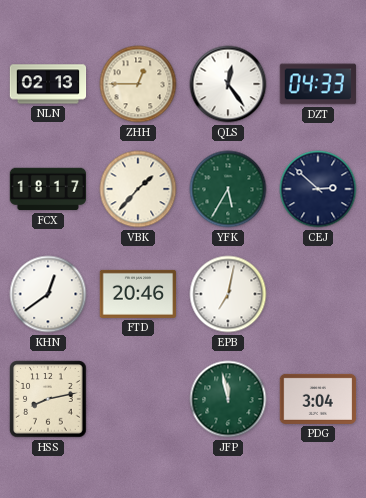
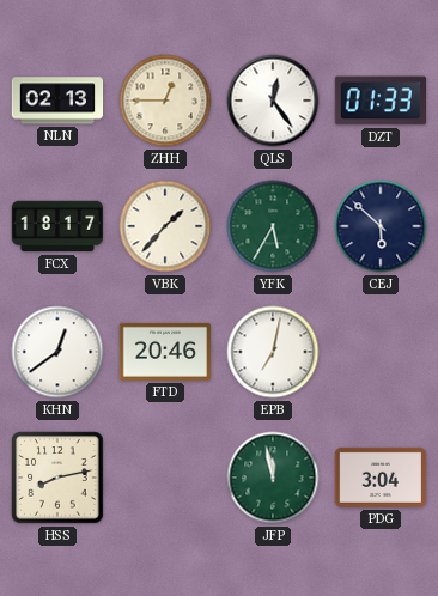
DZT: 04:33 -> 01:33 (381, 101)
CEJ: 2:52 -> 5:52 (381, 226)
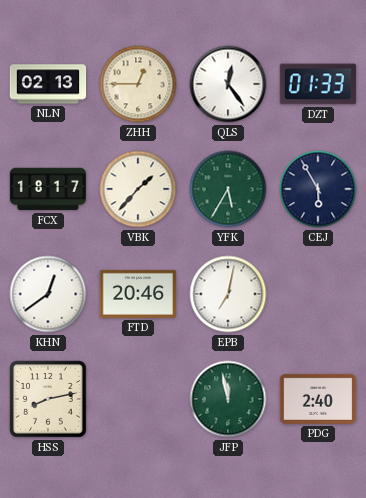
CEJ: 5:52 -> 5:55 (318, 189)
PDG: 3:04 -> 2:40 (318, 399)
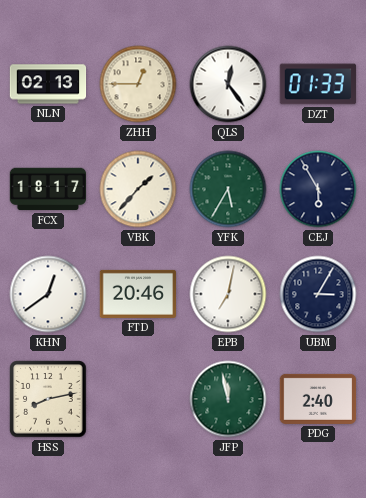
UBM: none -> 3:05 (318, 294)
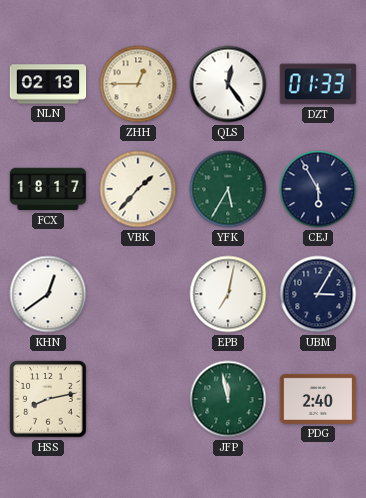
FTD: 20:46 -> none (138, 294)
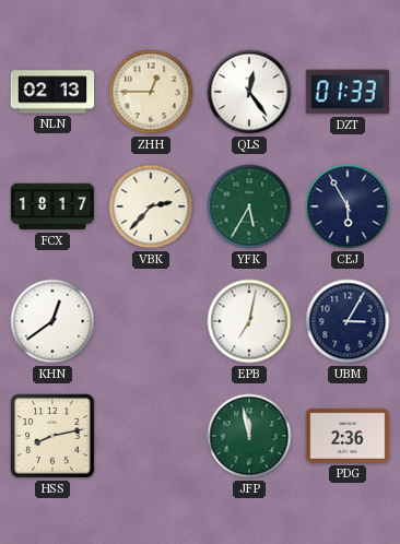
VBK: 1:37 -> 2:37 (151, 206)
PDG: 2:40 -> 2:36 (348, 436)
